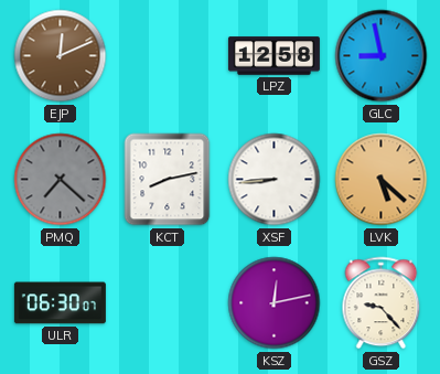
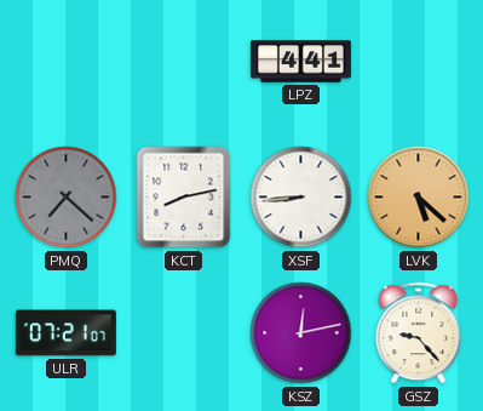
EJP: 12:11 -> none (61, 56)
LPZ: 12:58 -> 4:41 (300, 62)
GLC: 8:58 -> none (382, 56)
ULR: 06:30 -> 07:21 (65, 333)
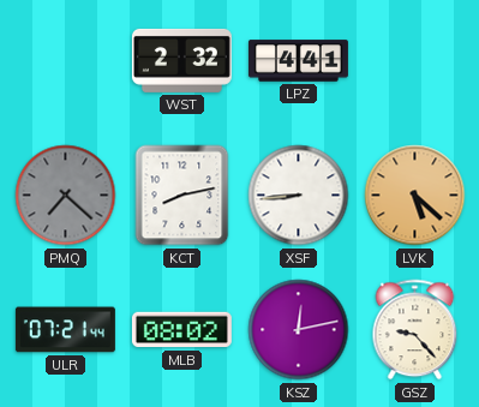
WST: none -> 2:32 (181, 60)
ULR: 07:21:07 -> 07:21:44 (65, 330)
MLB: none -> 08:02 (181, 330)
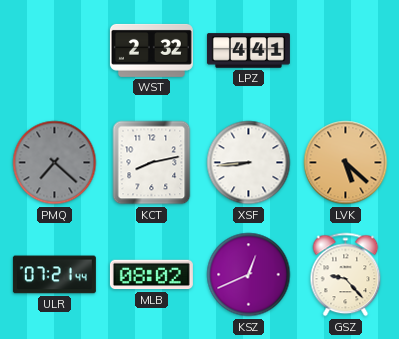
KSZ: 12:13 -> 12:41 (249, 275)
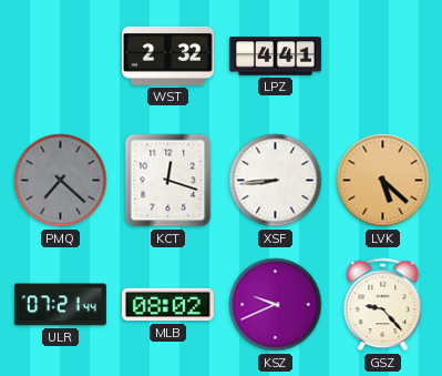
KCT: 8:13 -> 12:18 (168, 181)
KSZ: 12:41 -> 9:41 (276, 305)
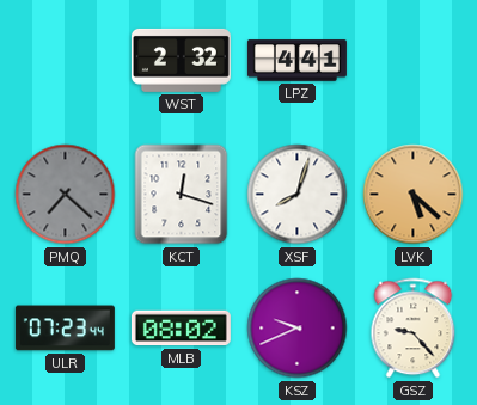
XSF: 8:44 -> 8:03 (298, 195)
ULR: 07:21 -> 07:23 (65, 329)
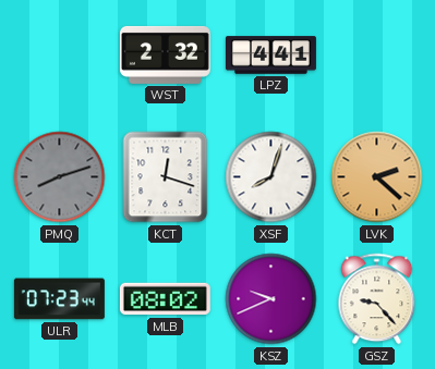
PMQ: 7:22 -> 8:12 (60, 177)
LVK: 5:22 -> 2:22 (377, 177)
